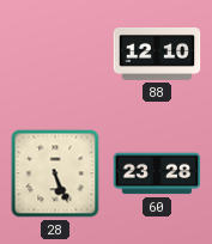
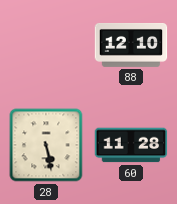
28: 5:26 -> 5:28 (46, 145)
60: 23:28 -> 11:28 (131, 145)
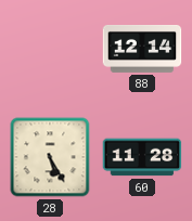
88: 12:10 -> 12:14 (142, 50)
28: 5:28 -> 5:25 (50, 157)
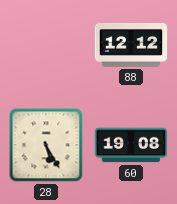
88: 12:14 -> 12:12 (131, 46)
60: 11:28 -> 19:08 (131, 145)
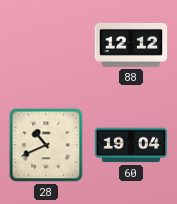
28: 5:25 -> 10:41 (46, 145)
60: 19:08 -> 19:04 (131, 145)
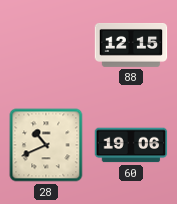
88: 12:12 -> 12:15 (131, 46)
60: 19:04 -> 19:06 (131, 145)
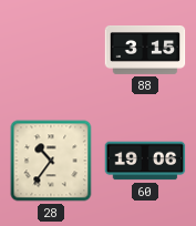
88: 12:15 -> 3:15 (145, 51)
28: 10:41 -> 10:36 (51, 161)
